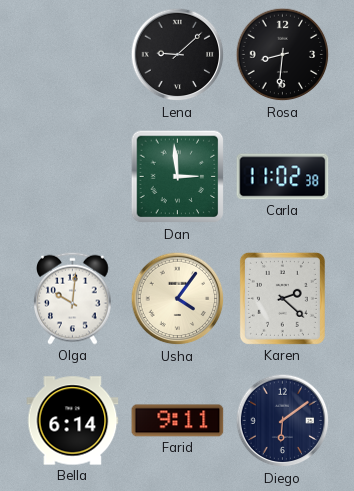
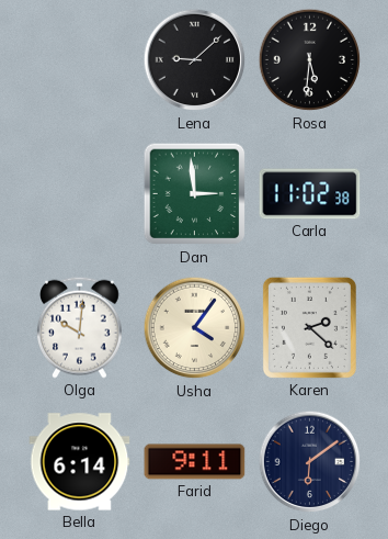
Rosa: 8:31 -> 5:31 (310, 60)
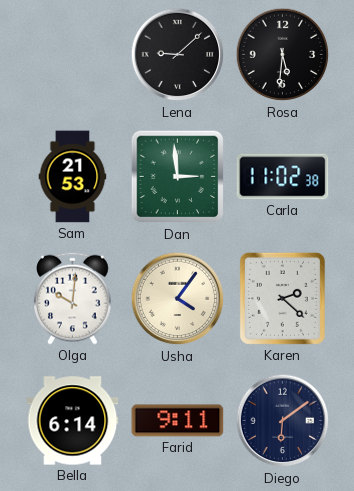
Sam: none -> 21:53 (73, 177)
